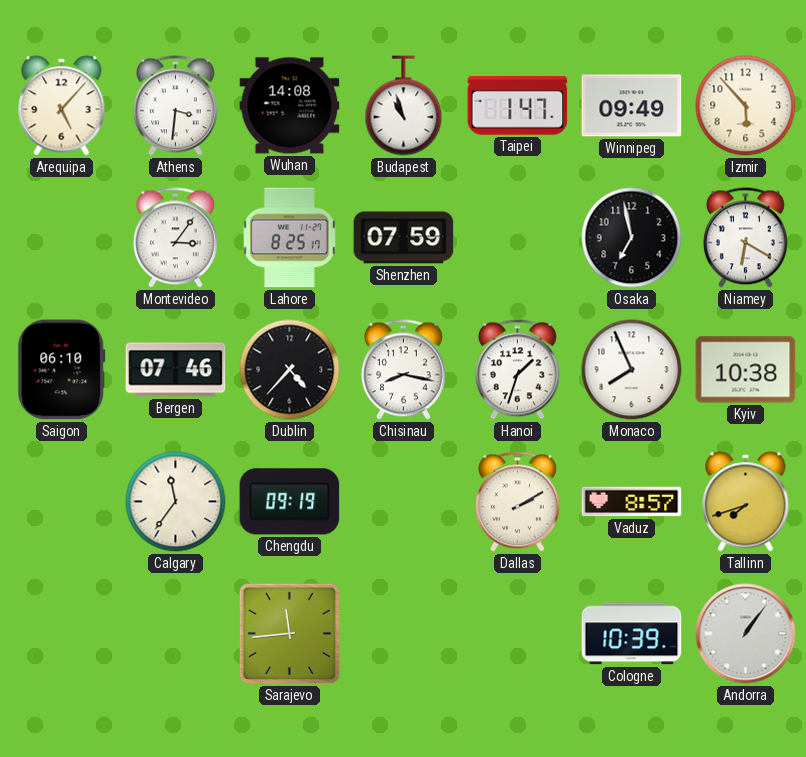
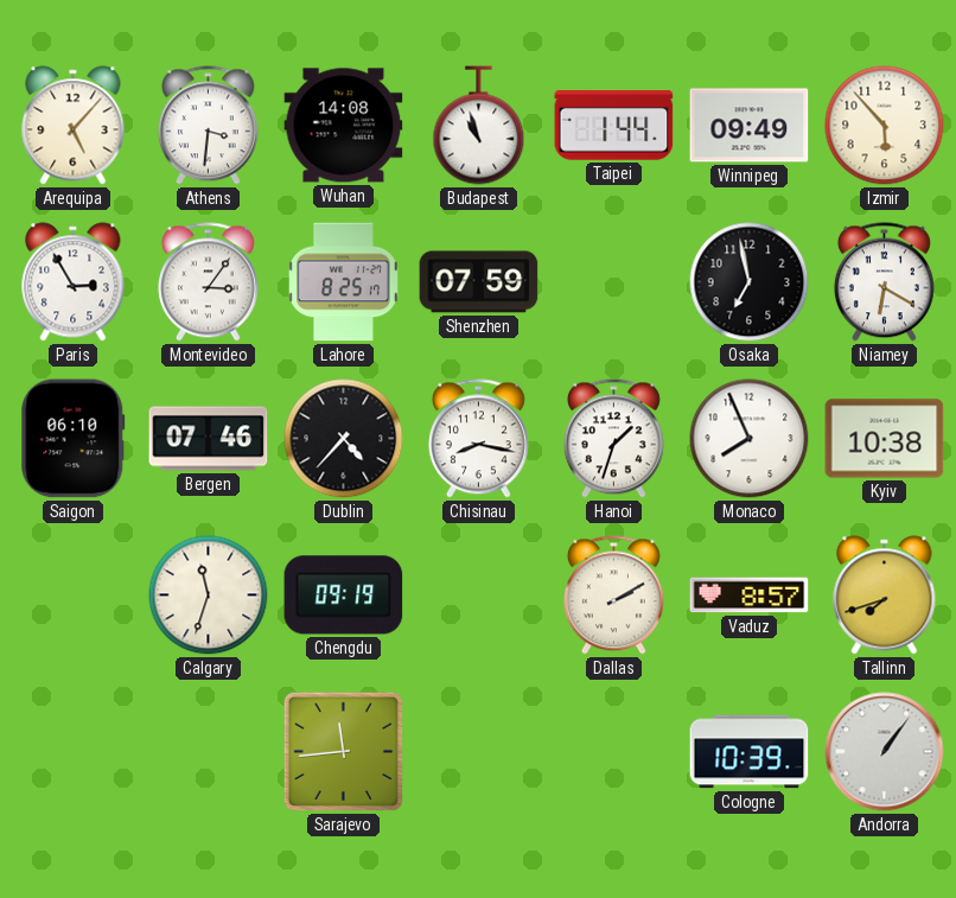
Taipei: 1:47 -> 1:44 (614, 126)
Paris: none -> 2:55 (74, 282)
Calgary: 11:36 -> 11:33 (209, 596)
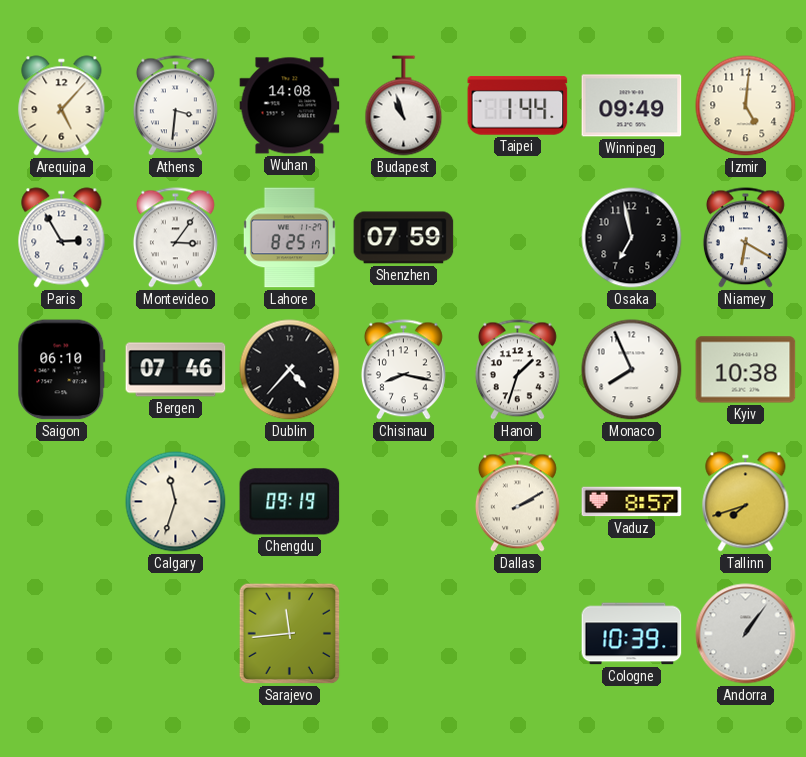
Izmir: 5:53 -> 5:01 (746, 106)
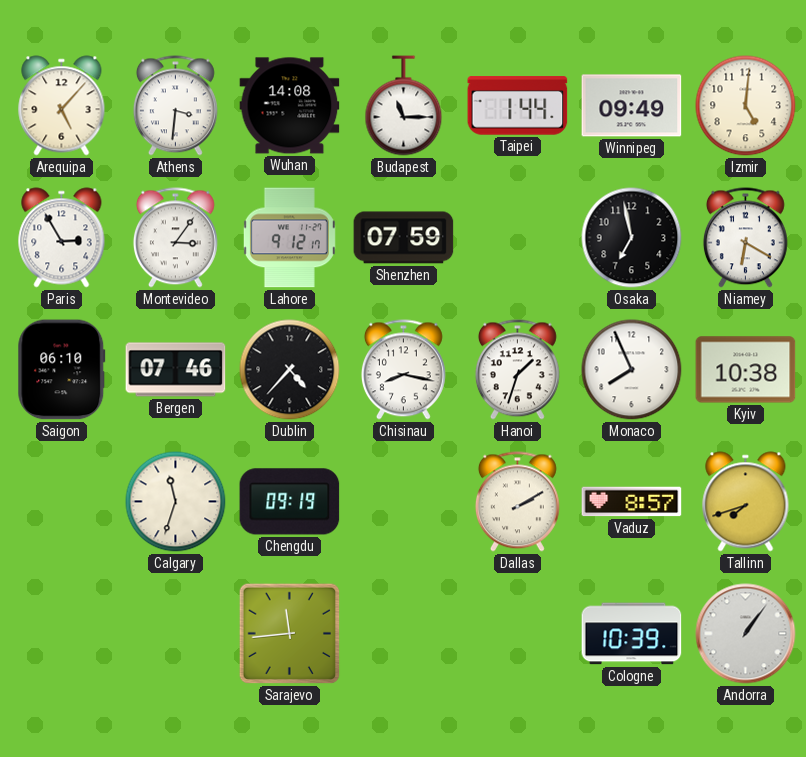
Budapest: 10:57 -> 11:15 (404, 106)
Lahore: 8:25 -> 9:12 (289, 238)
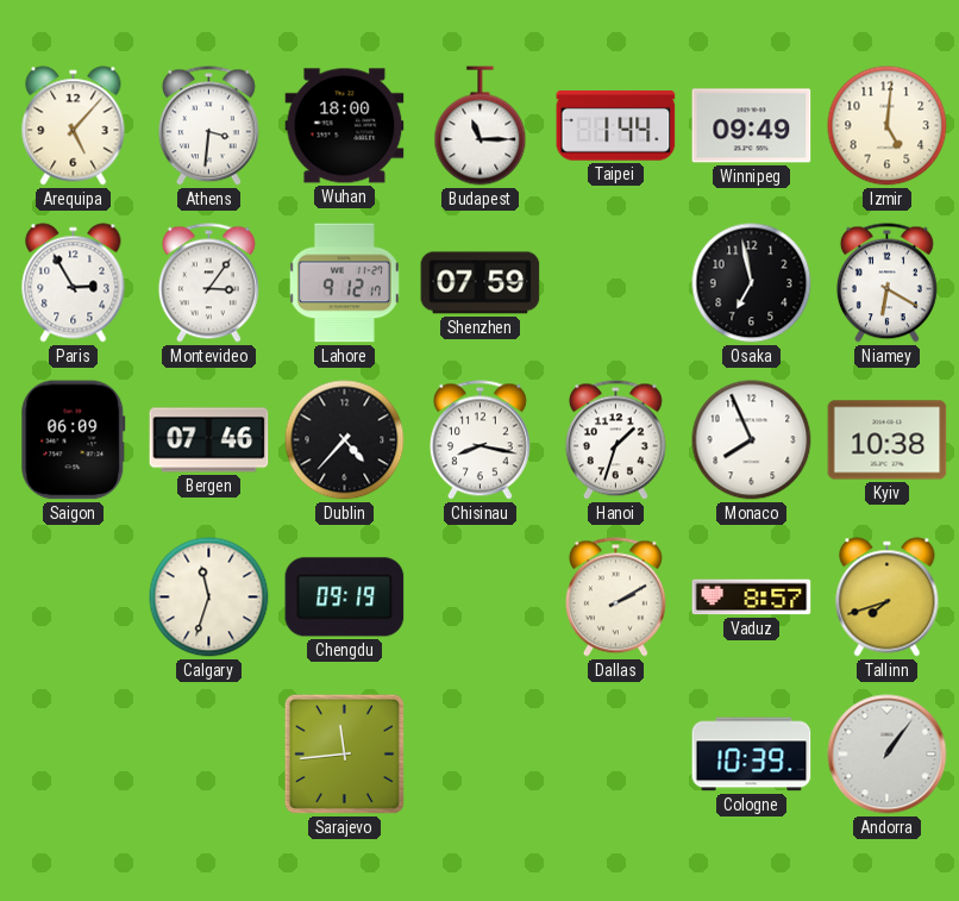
Wuhan: 14:08 -> 18:00 (345, 126)
Saigon: 06:10 -> 06:09 (74, 440)
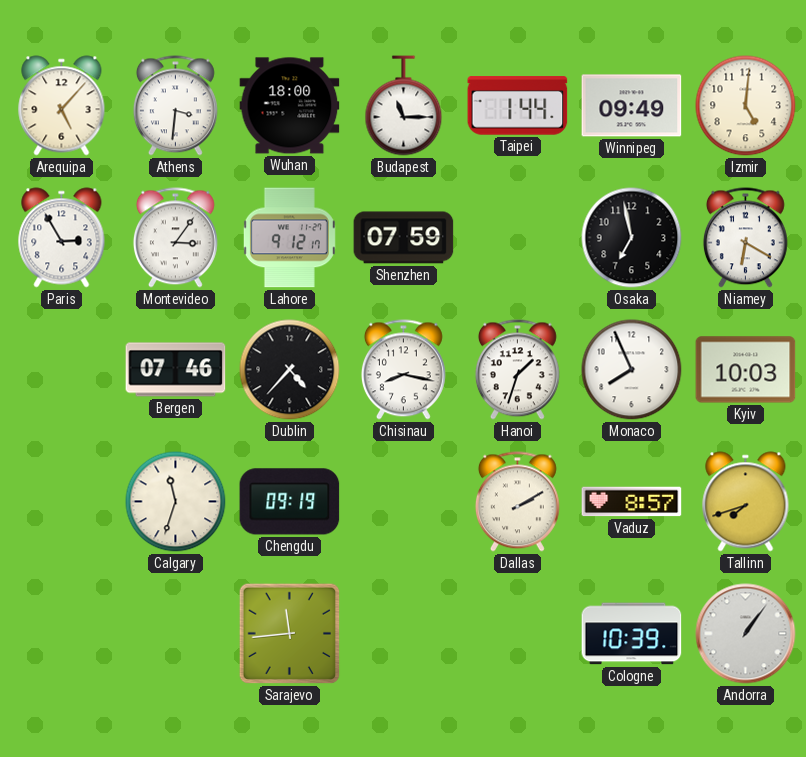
Saigon: 06:09 -> none (74, 440)
Kyiv: 10:38 -> 10:03 (746, 370)
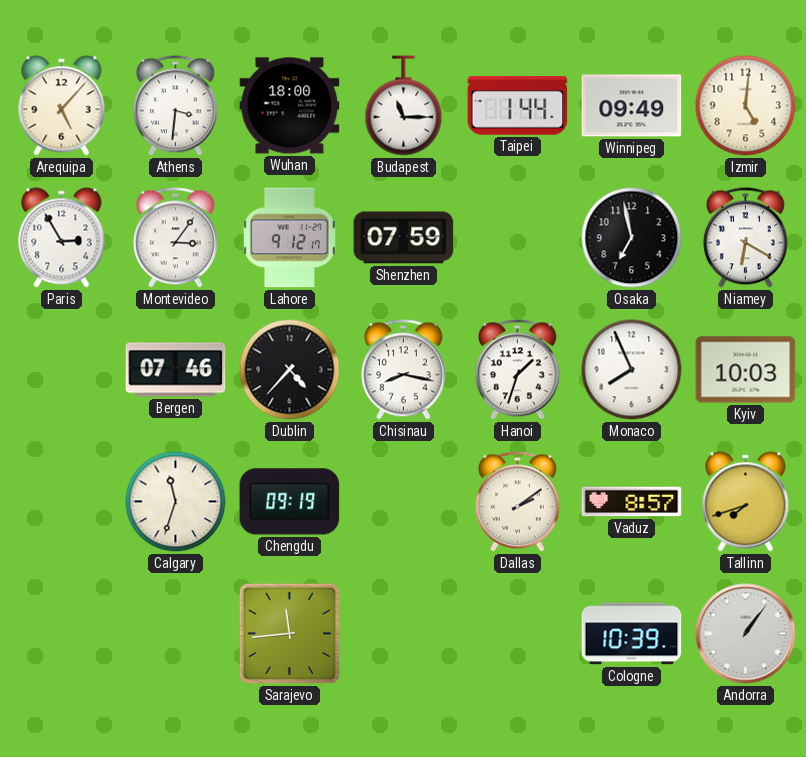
Dallas: 2:10 -> 2:09 (517, 502)
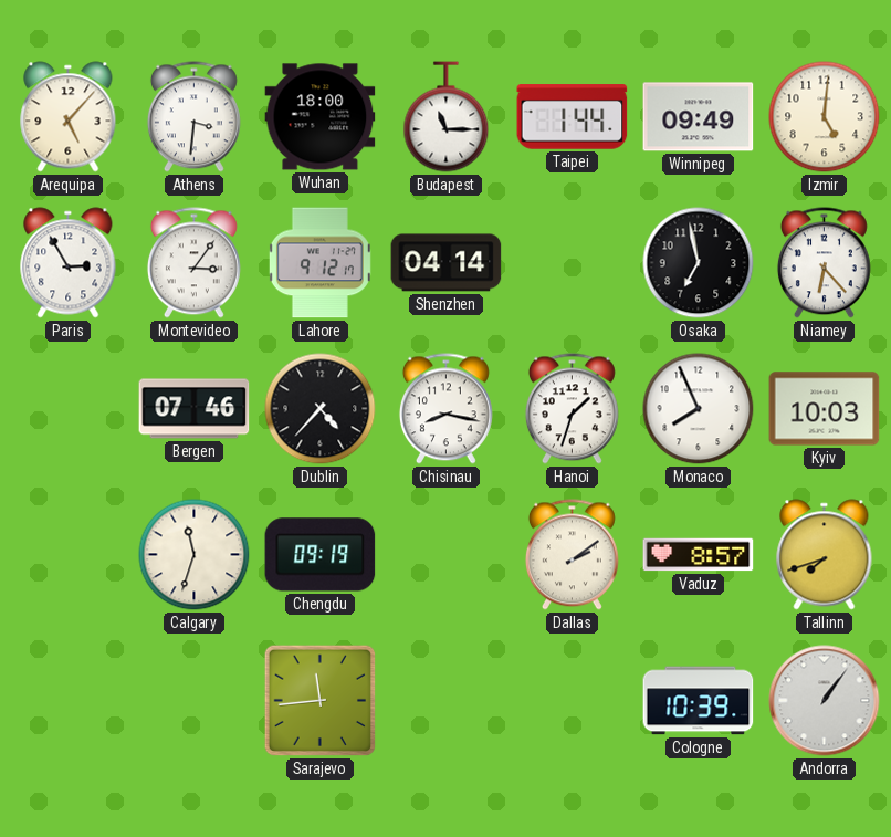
Shenzhen: 07:59 -> 04:14 (447, 263)
Niamey: 6:20 -> 6:23 (824, 263)
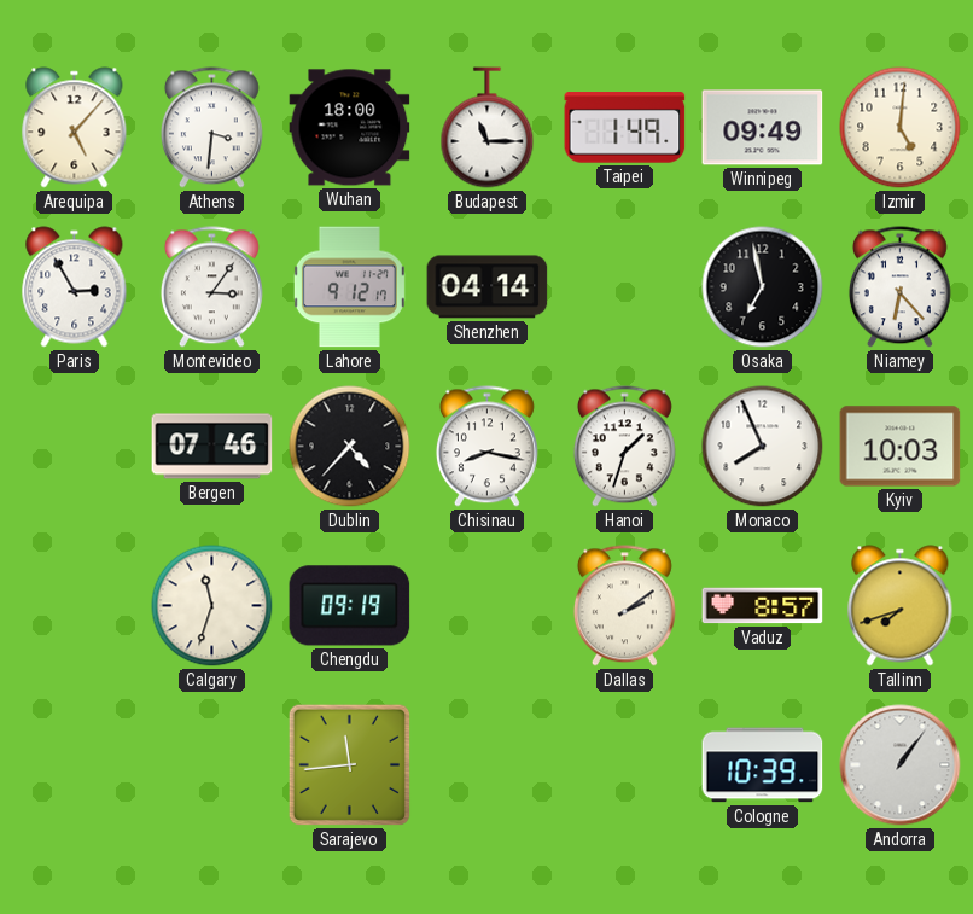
Taipei: 1:44 -> 1:49 (625, 128)
